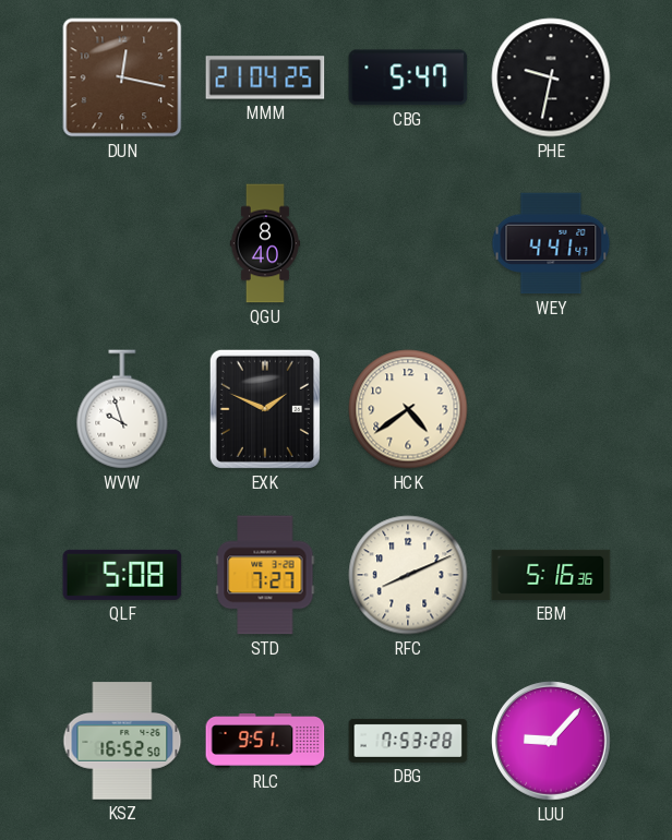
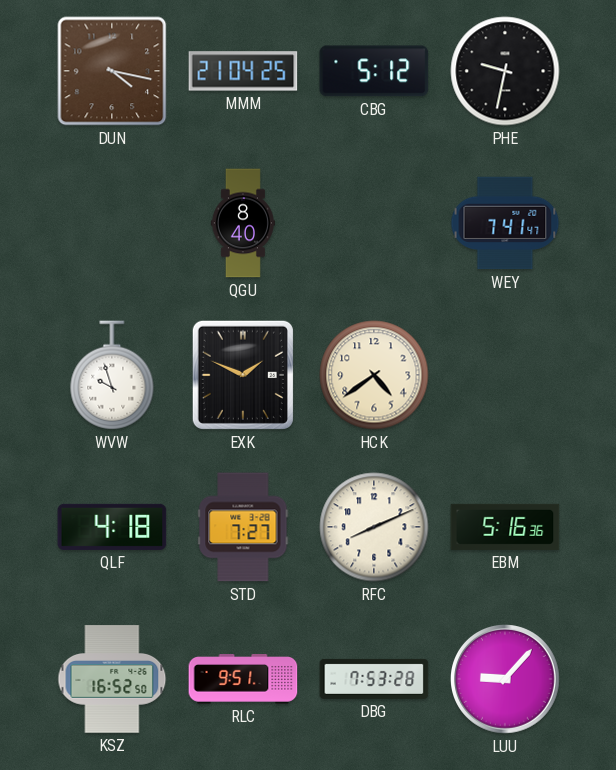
DUN: 12:17 -> 4:17 (112, 71)
CBG: 5:47 -> 5:12 (374, 71)
WEY: 4:41 -> 7:41 (505, 223)
QLF: 5:08 -> 4:18 (112, 527)
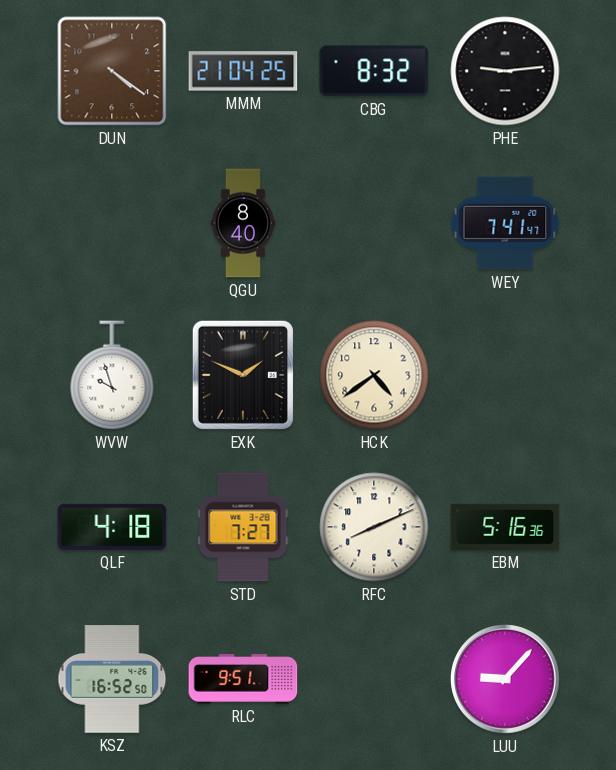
DUN: 4:17 -> 4:21 (112, 71)
CBG: 5:12 -> 8:32 (374, 71)
PHE: 9:32 -> 9:14 (505, 71)
DBG: 7:53 -> none (374, 679)
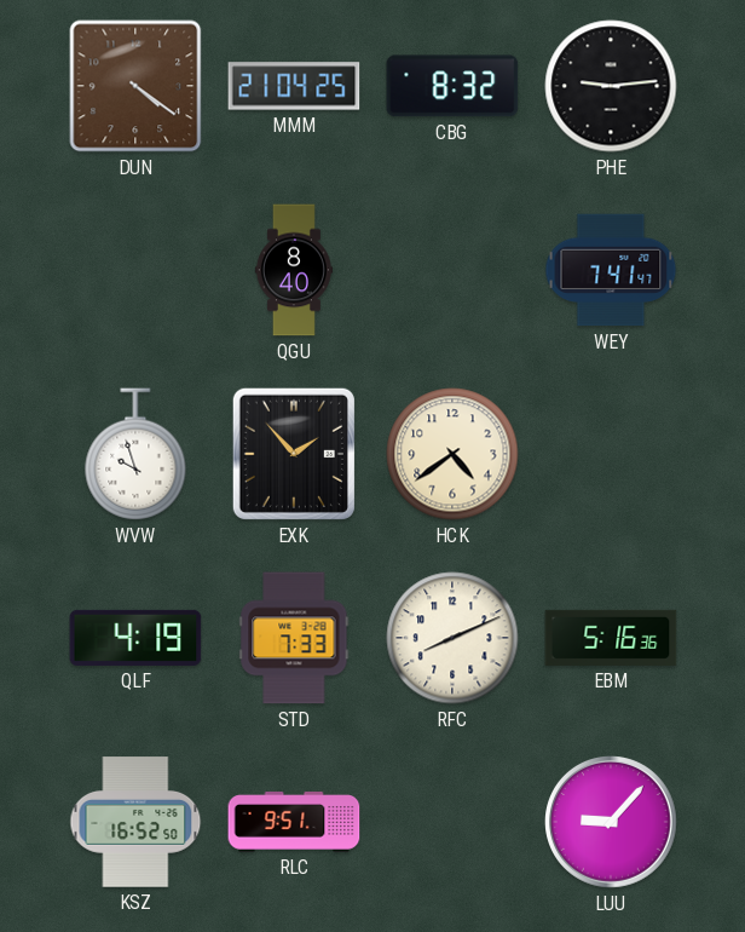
EXK: 1:49 -> 1:53 (294, 454)
QLF: 4:18 -> 4:19 (135, 638)
STD: 7:27 -> 7:33 (294, 638)
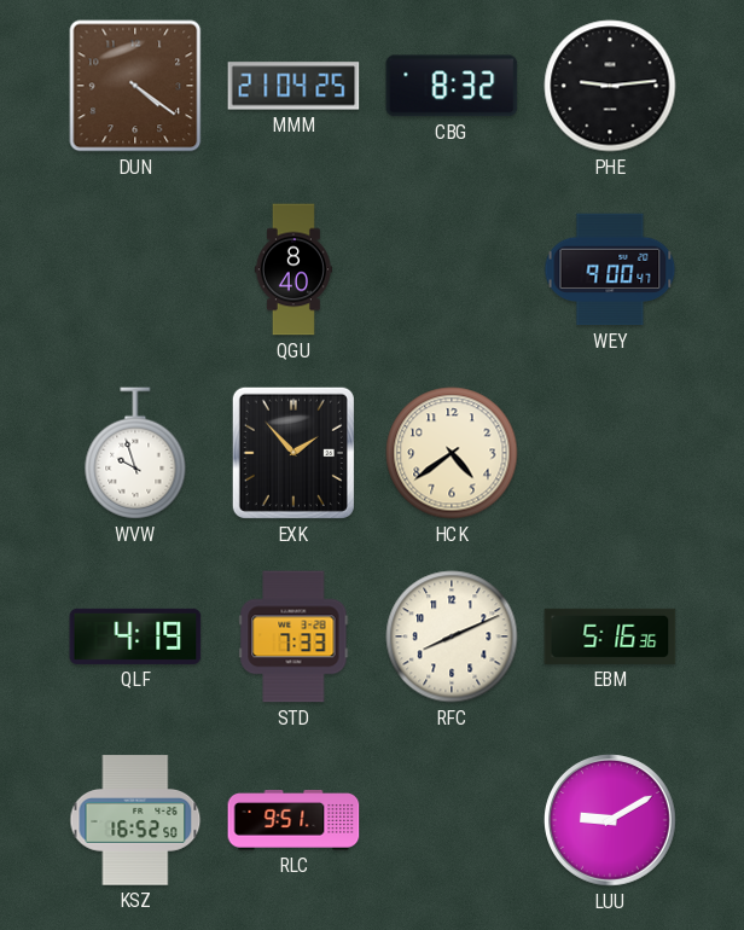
WEY: 7:41 -> 9:00 (610, 269)
LUU: 9:07 -> 9:10 (611, 821)
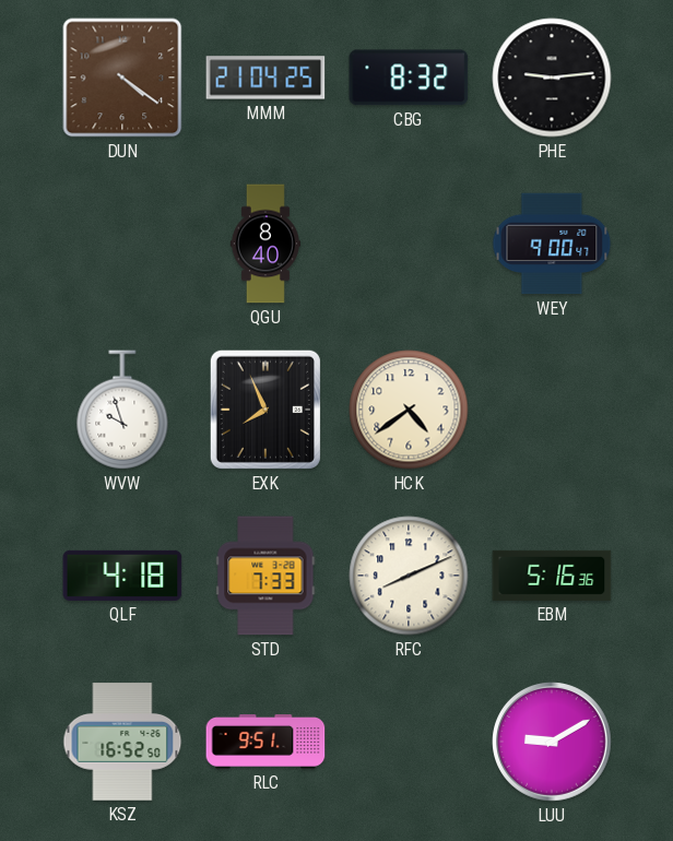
EXK: 1:53 -> 7:56 (265, 410)
QLF: 4:19 -> 4:18 (122, 576)
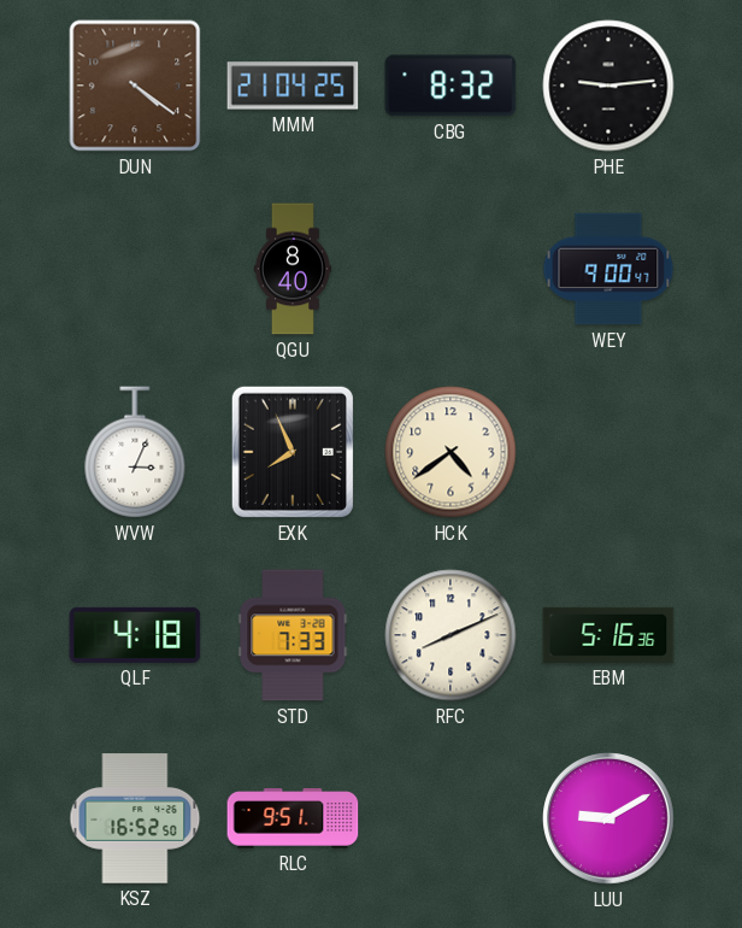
WVW: 9:57 -> 3:04 (135, 452)
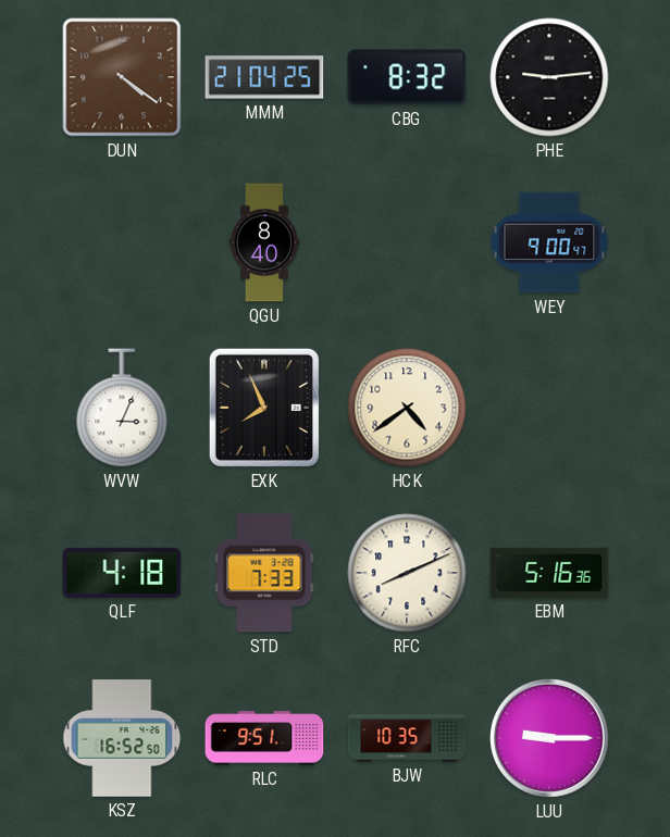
BJW: none -> 10:35 (407, 738)
LUU: 9:10 -> 9:15 (550, 739)
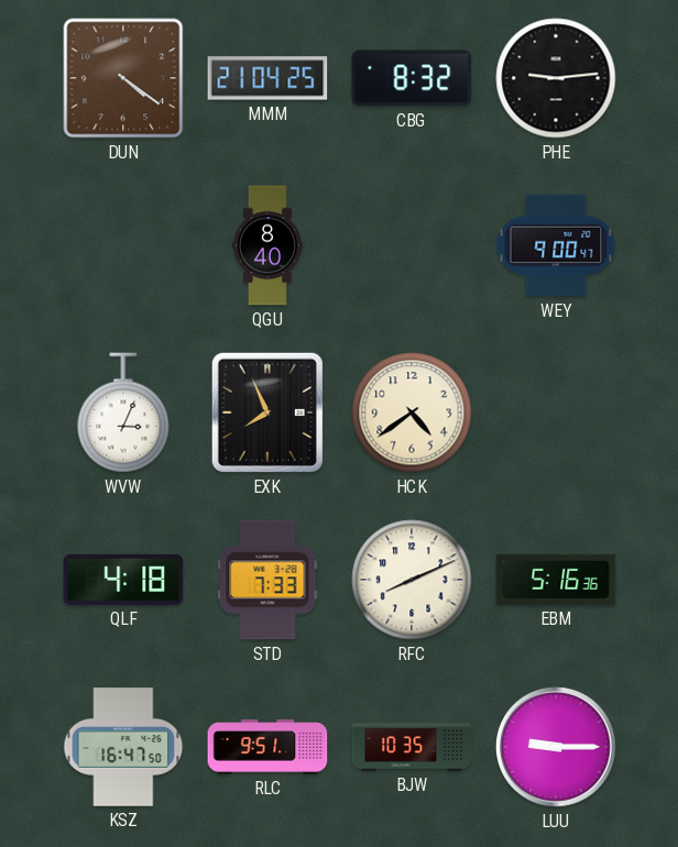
KSZ: 16:52 -> 16:47 (123, 747)
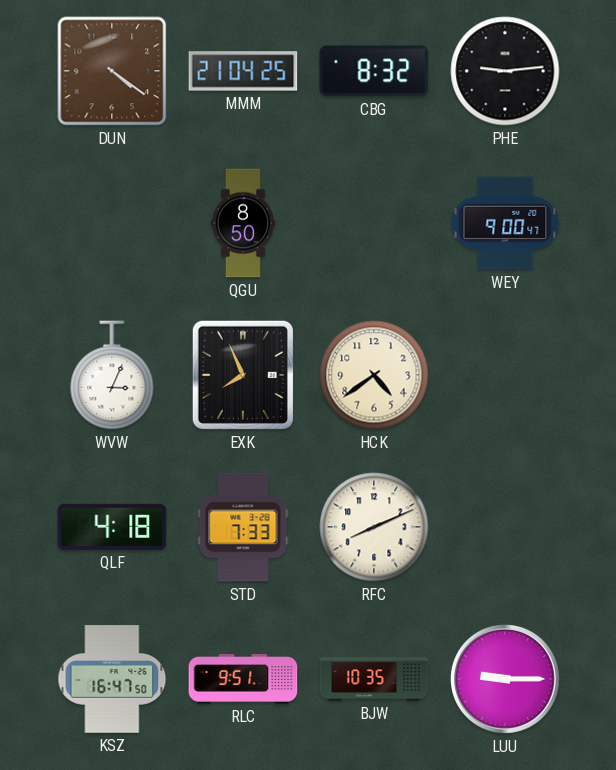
QGU: 8:40 -> 8:50 (243, 223)
EBM: 5:16 -> none (556, 580)
